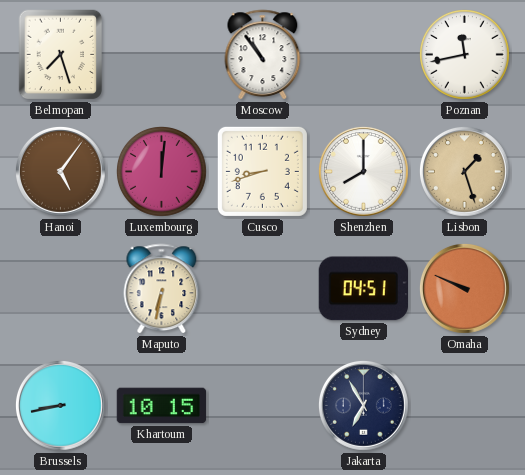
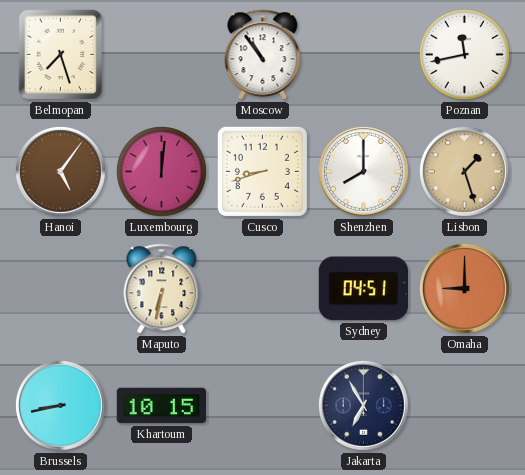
Omaha: 9:49 -> 9:00 (464, 288)
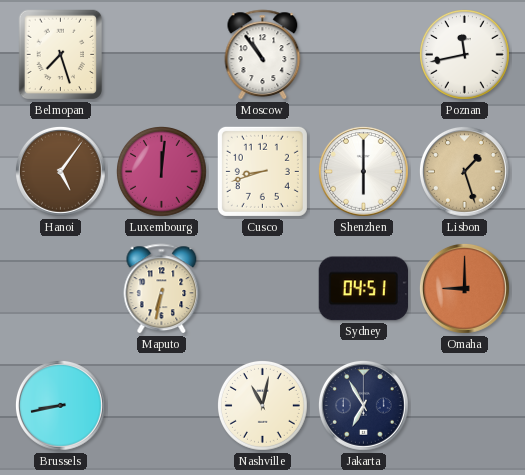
Shenzhen: 8:00 -> 6:00 (363, 171)
Khartoum: 10:15 -> none (162, 406)
Nashville: none -> 11:02 (263, 406)
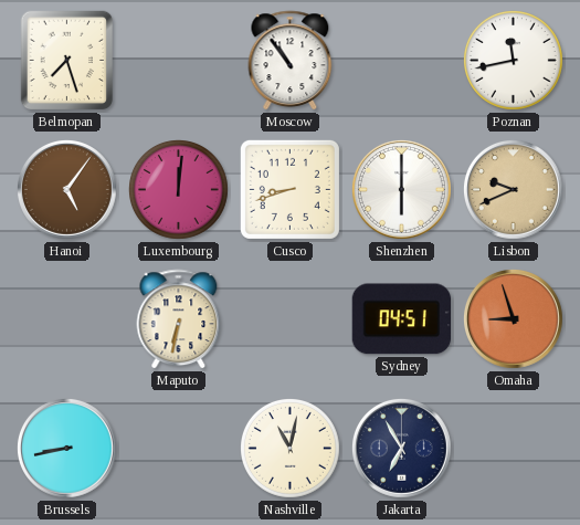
Lisbon: 1:27 -> 9:41 (513, 189)
Omaha: 9:00 -> 8:57 (513, 318)
